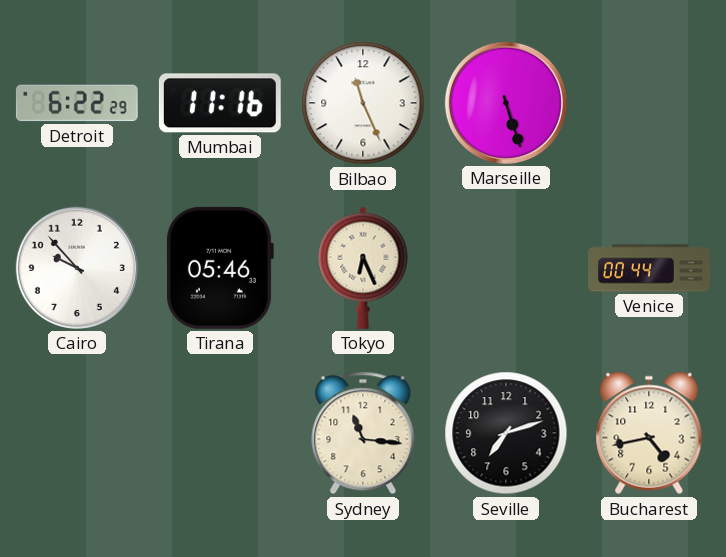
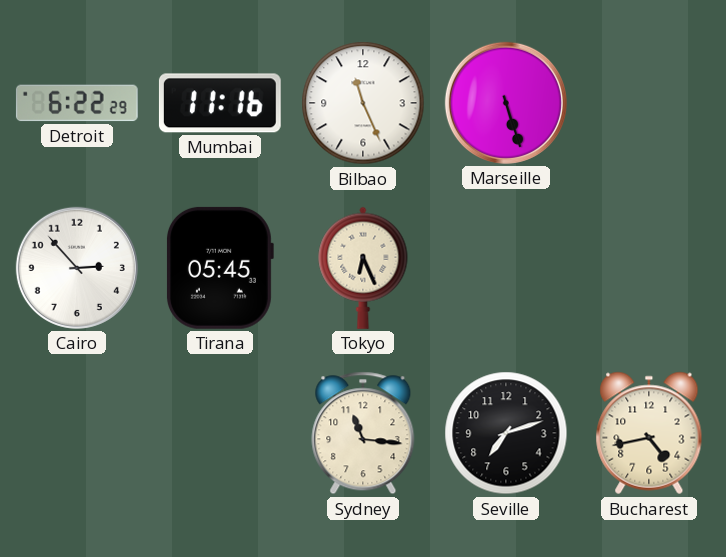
Cairo: 9:53 -> 2:53 (77, 268)
Tirana: 05:46 -> 05:45 (219, 268)
Venice: 00:44 -> none (649, 268)
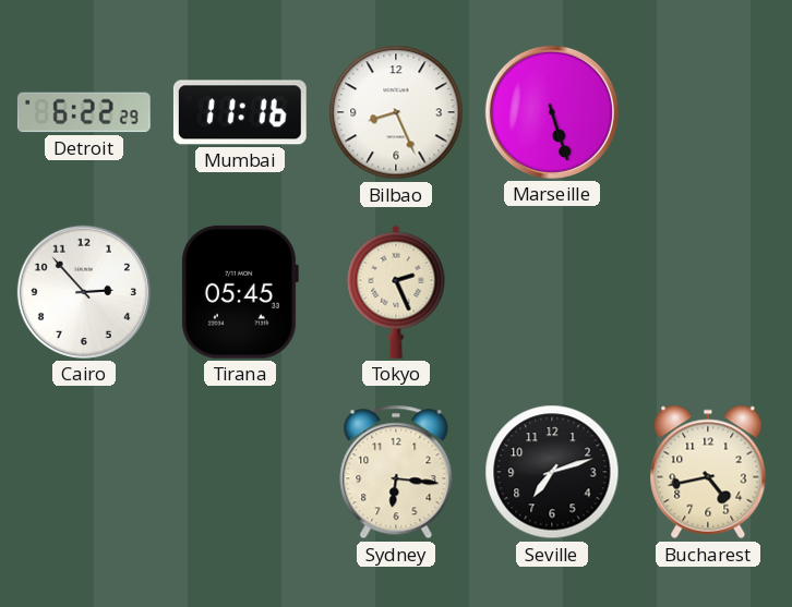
Bilbao: 11:26 -> 8:26 (396, 112)
Tokyo: 6:26 -> 2:26 (396, 292)
Sydney: 11:16 -> 6:16 (396, 472)
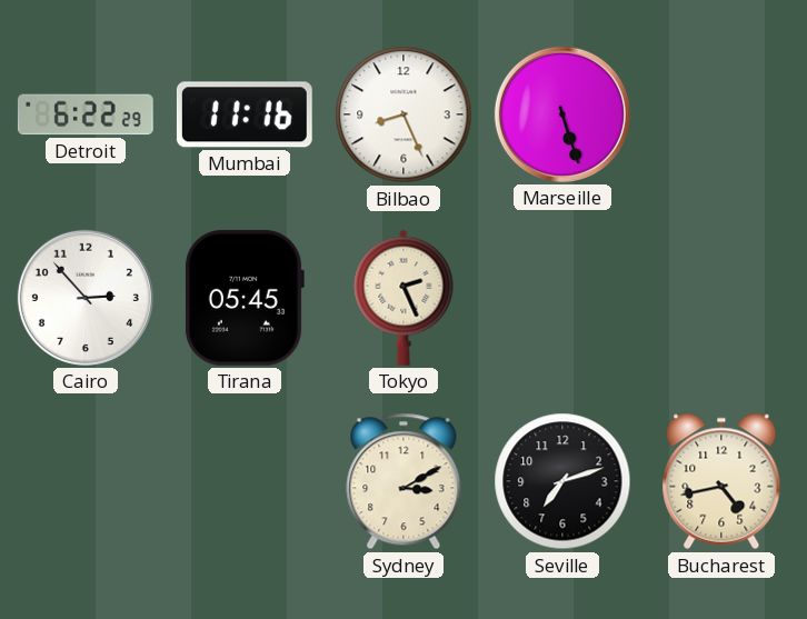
Sydney: 6:16 -> 3:10 (403, 481)
